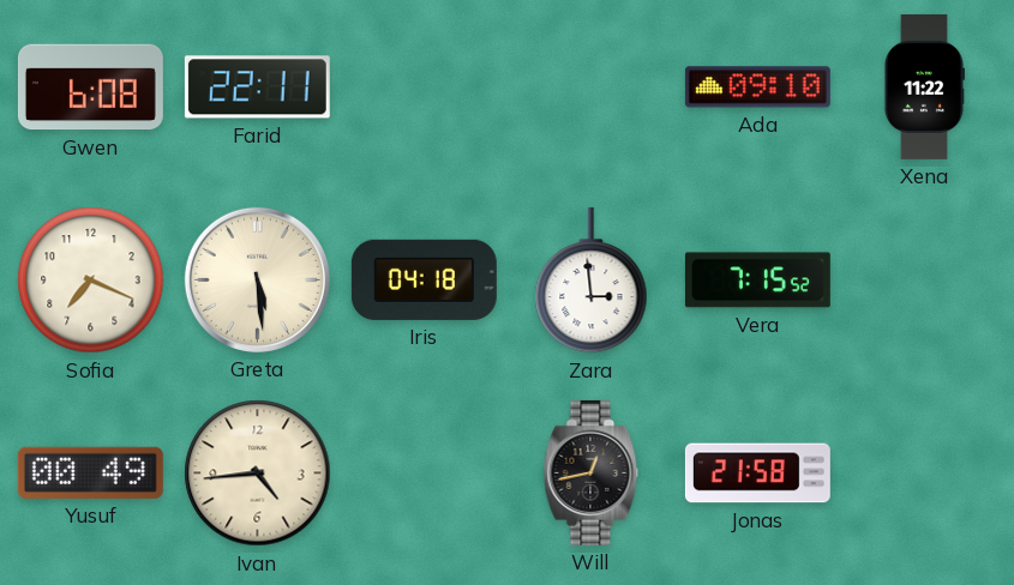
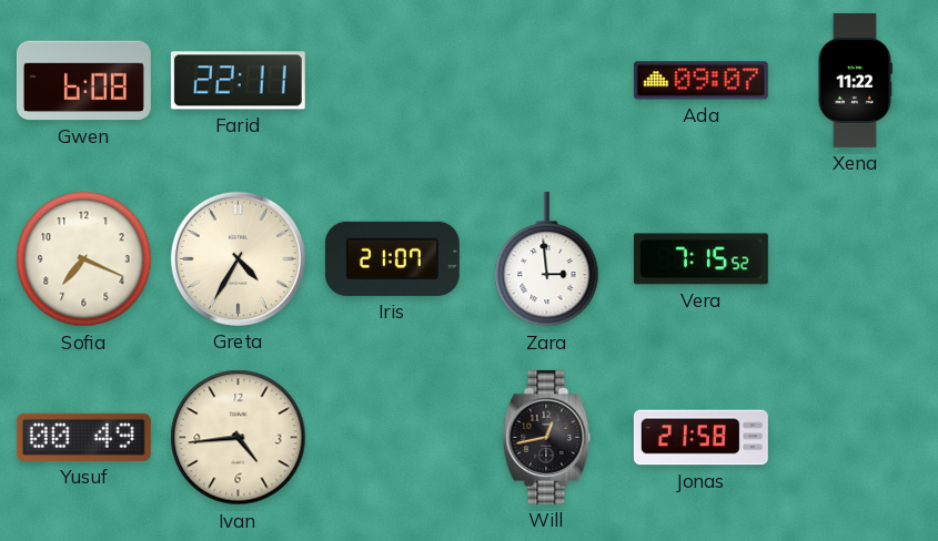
Ada: 09:10 -> 09:07 (700, 81)
Greta: 5:29 -> 4:35 (238, 258)
Iris: 04:18 -> 21:07 (392, 258)
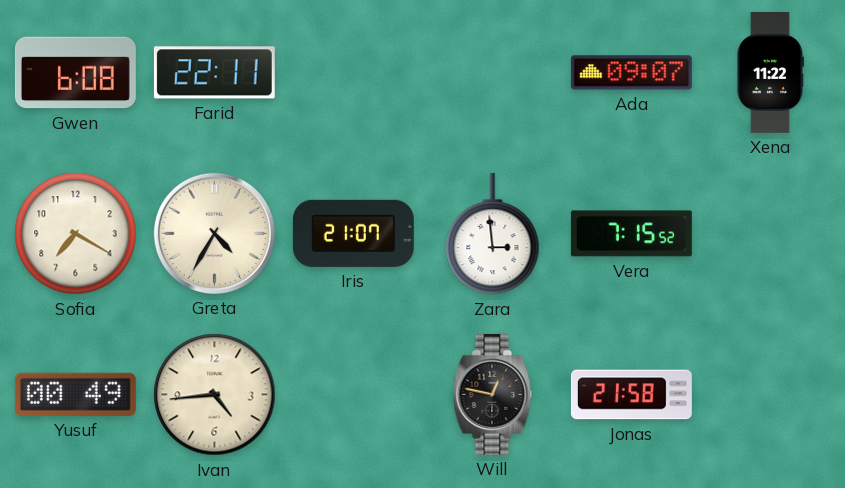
Sofia: 7:19 -> 7:20 (76, 234)
Will: 12:43 -> 12:47 (493, 394)
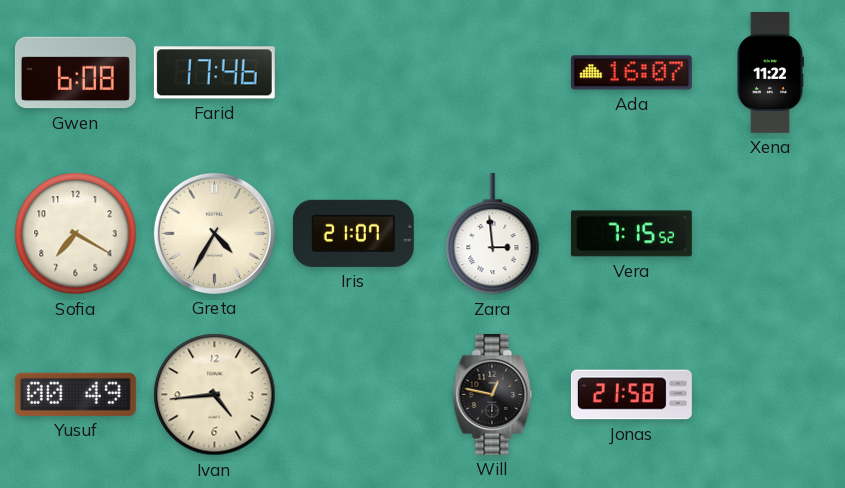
Farid: 22:11 -> 17:46 (214, 73)
Ada: 09:07 -> 16:07 (631, 73)
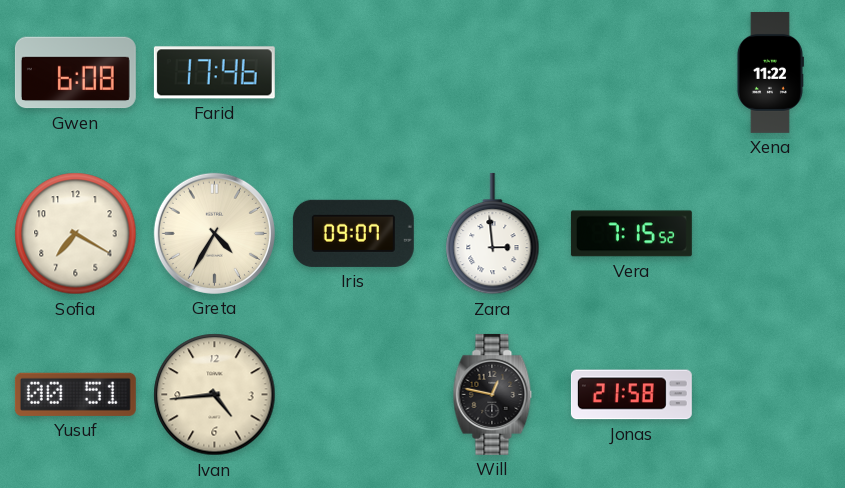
Ada: 16:07 -> none (631, 73)
Iris: 21:07 -> 09:07 (353, 233)
Yusuf: 00:49 -> 00:51 (75, 394)
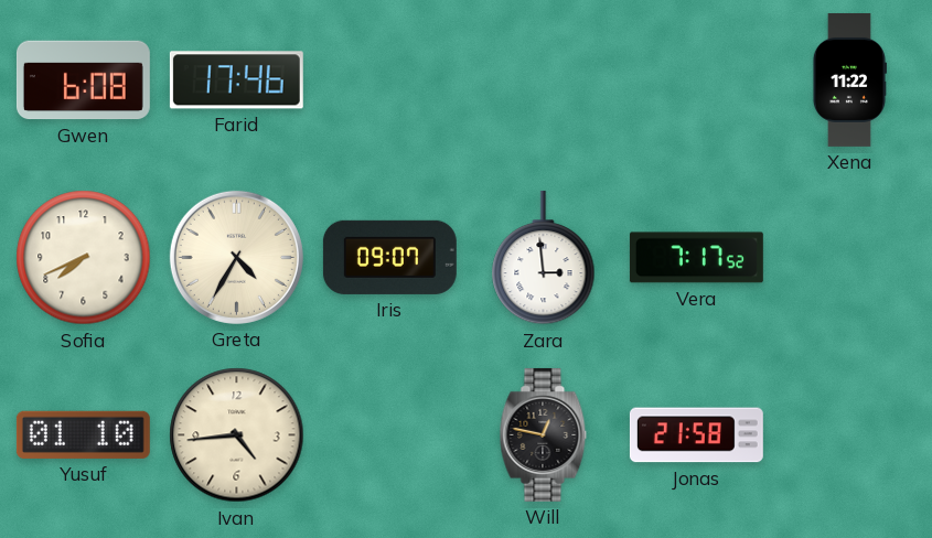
Sofia: 7:20 -> 7:41 (84, 258)
Vera: 7:15 -> 7:17 (696, 258)
Yusuf: 00:51 -> 01:10 (83, 434)
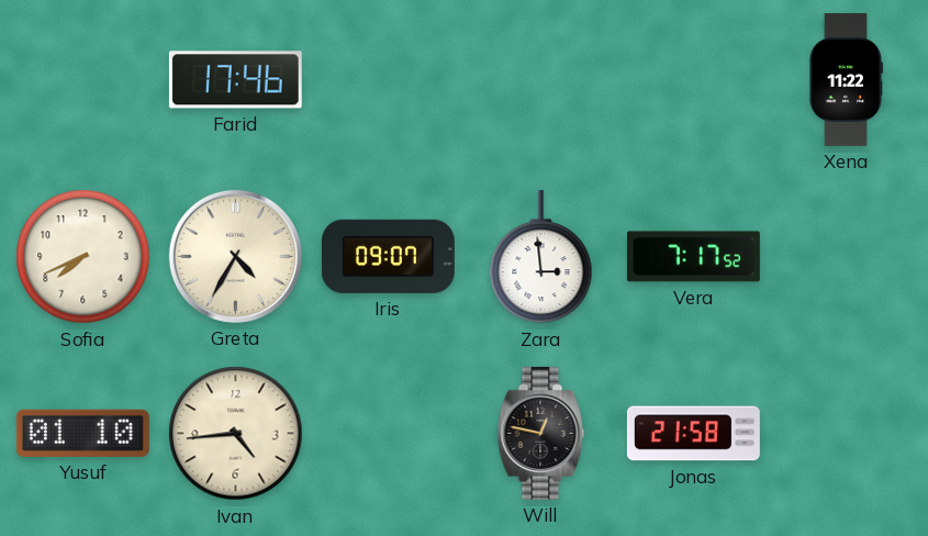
Gwen: 6:08 -> none (83, 80)
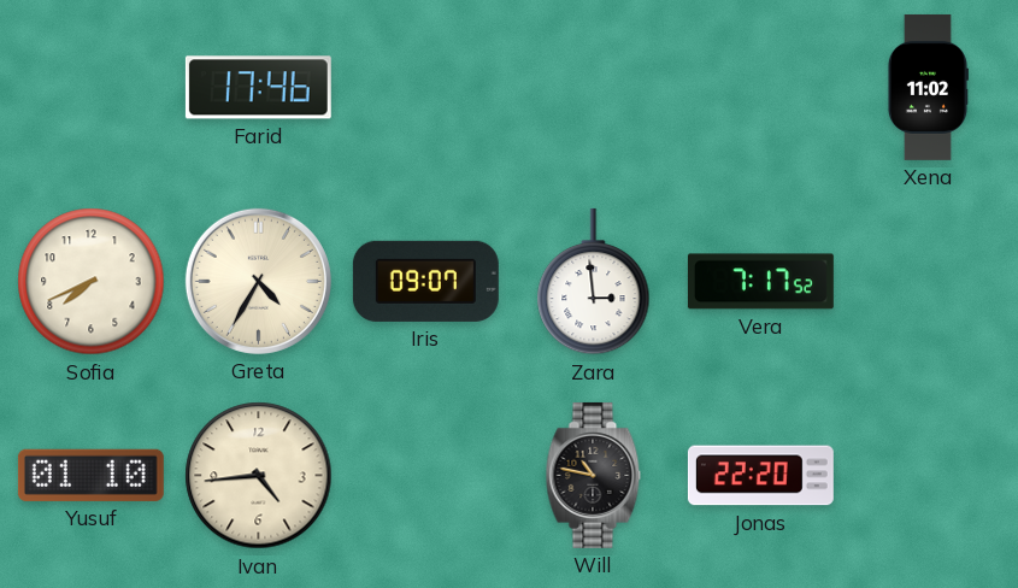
Xena: 11:22 -> 11:02 (928, 87)
Will: 12:47 -> 10:47 (594, 475)
Jonas: 21:58 -> 22:20 (760, 476)
